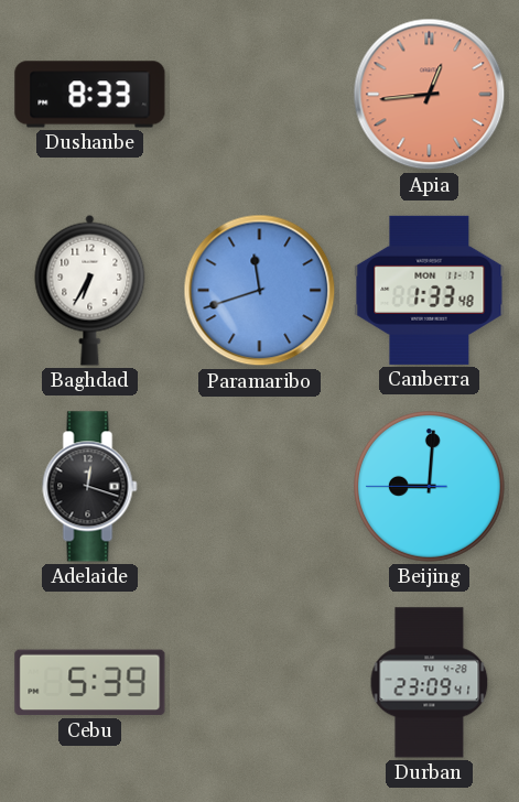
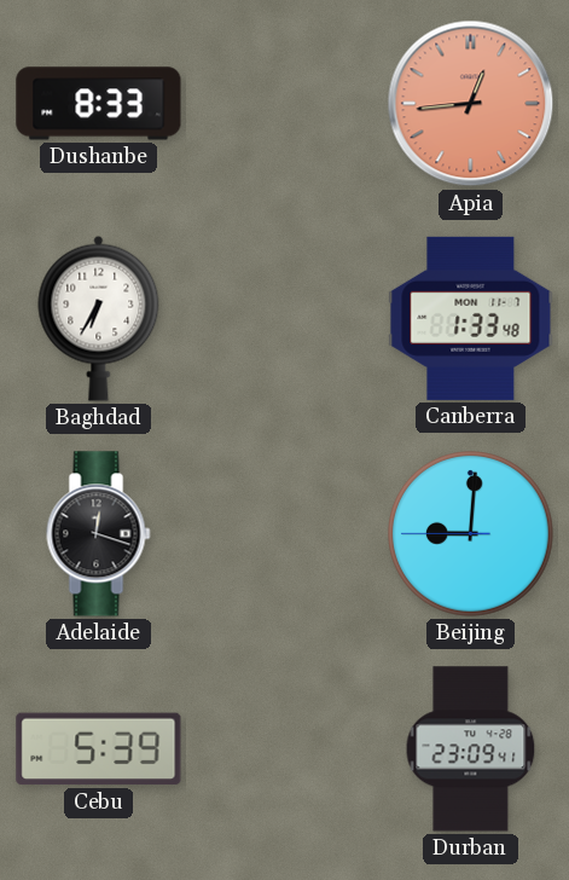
Paramaribo: 11:42 -> none (260, 291)
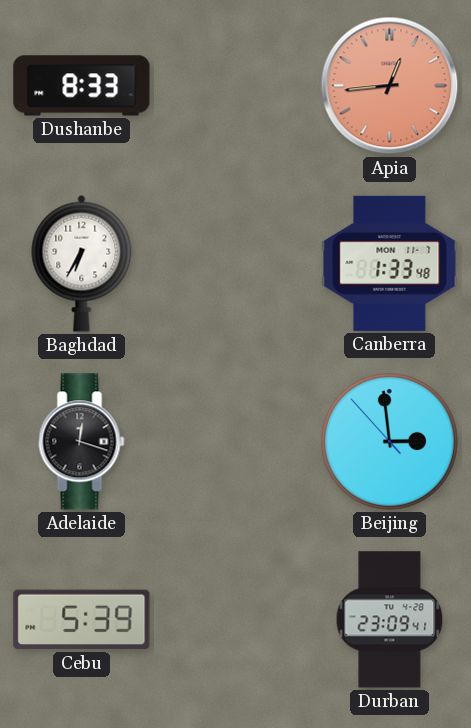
Beijing: 9:00 -> 2:58 (390, 442)
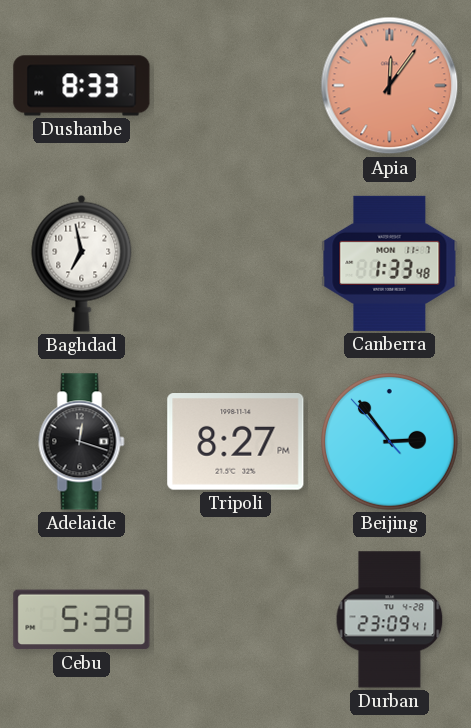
Apia: 12:44 -> 12:06 (390, 86)
Baghdad: 6:35 -> 6:58 (82, 263)
Tripoli: none -> 8:27 (236, 442)
Beijing: 2:58 -> 2:53 (390, 442)
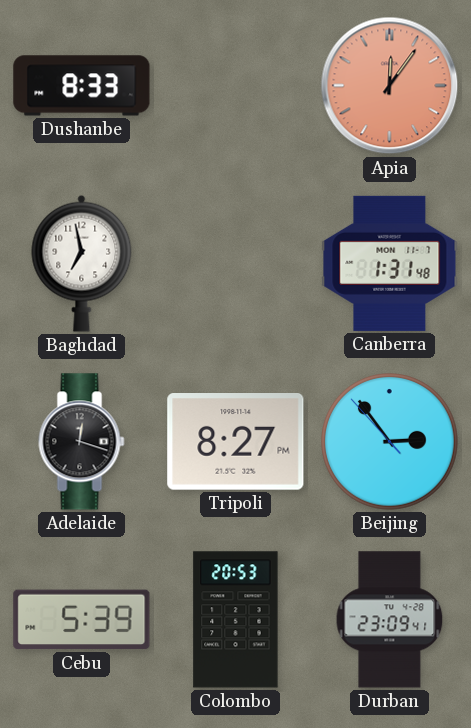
Canberra: 1:33 -> 1:31 (390, 263)
Colombo: none -> 20:53 (236, 620)
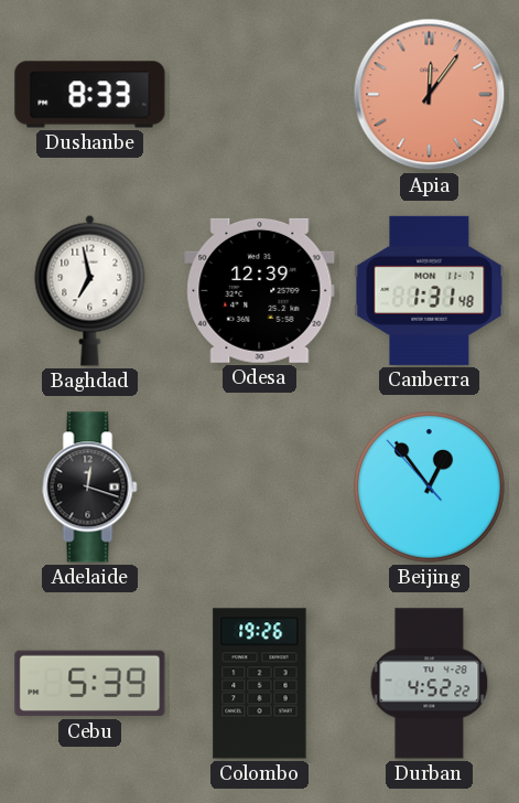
Odesa: none -> 12:39 (260, 290)
Tripoli: 8:27 -> none (236, 442)
Beijing: 2:53 -> 12:53 (430, 488)
Colombo: 20:53 -> 19:26 (260, 684)
Durban: 23:09 -> 4:52 (430, 684)
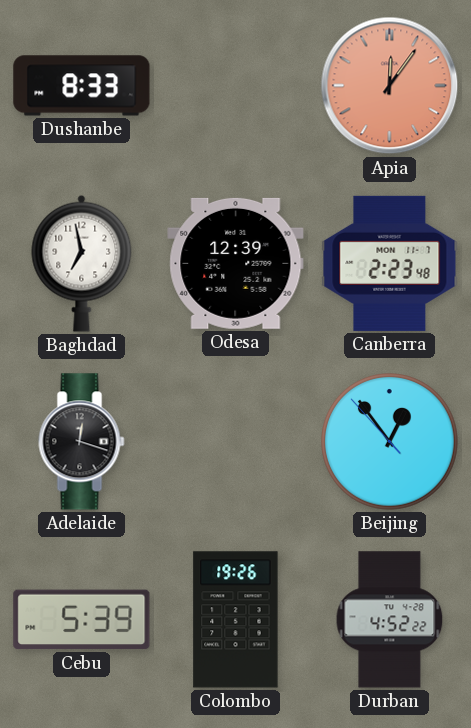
Canberra: 1:31 -> 2:23 (390, 263)
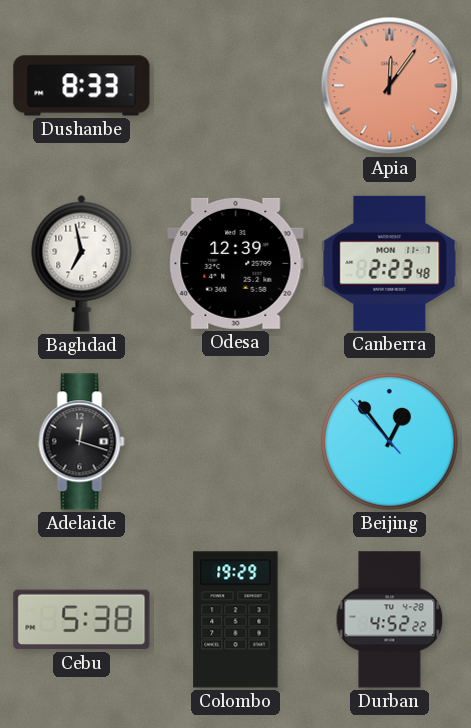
Cebu: 5:39 -> 5:38 (82, 620)
Colombo: 19:26 -> 19:29 (236, 620)
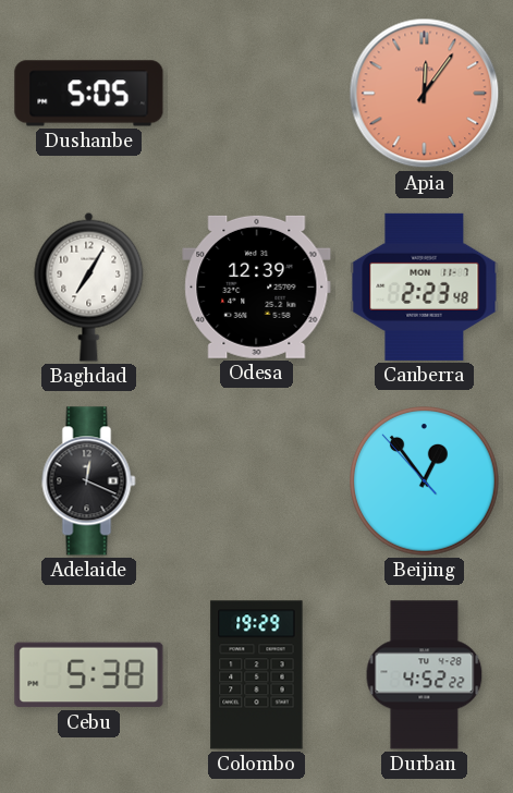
Dushanbe: 8:33 -> 5:05 (89, 94)
Baghdad: 6:58 -> 7:05 (89, 286)
Adelaide: 12:18 -> 12:19 (89, 481)
